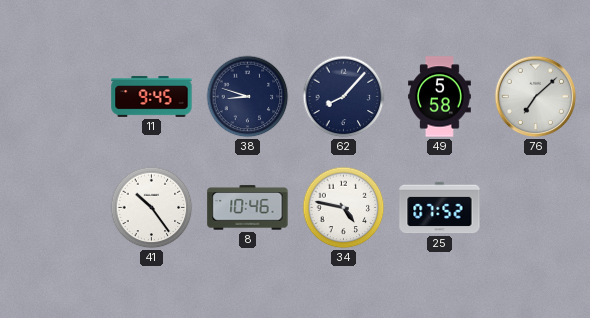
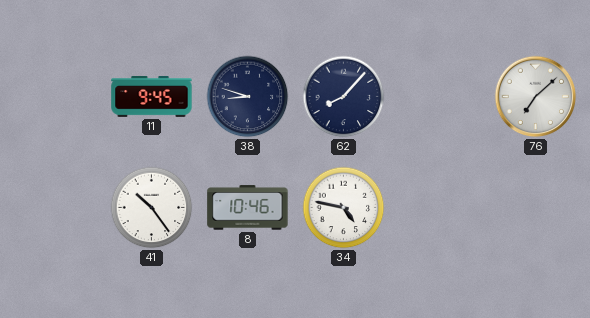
49: 5:58 -> none (440, 97)
25: 07:52 -> none (440, 208)
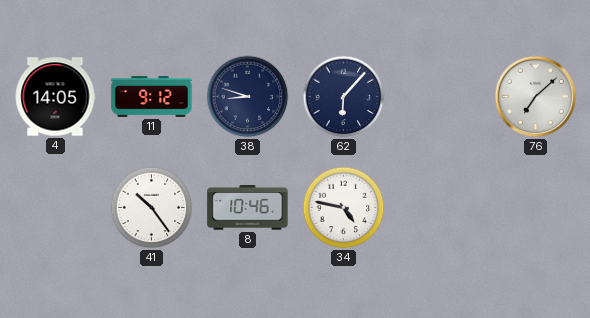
4: none -> 14:05 (55, 97)
11: 9:45 -> 9:12 (152, 97)
62: 8:07 -> 6:07 (344, 97)
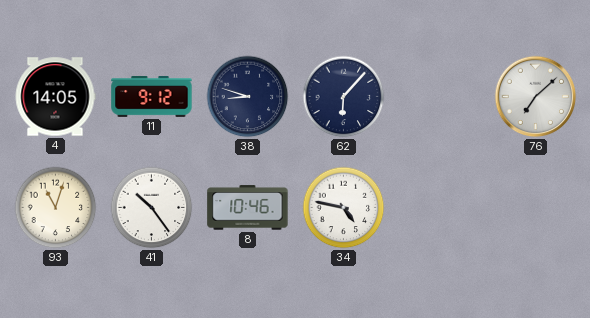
93: none -> 11:03 (56, 208)
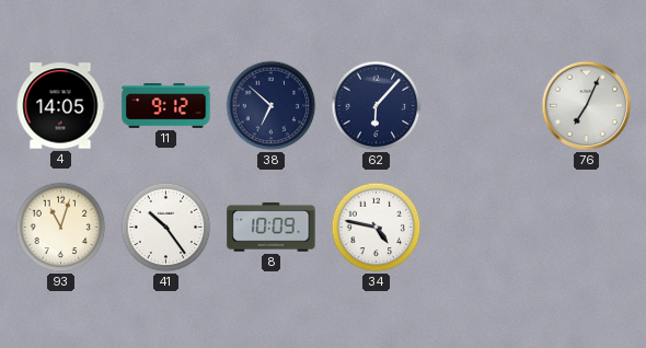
38: 8:48 -> 6:52 (272, 106)
76: 7:08 -> 7:04 (587, 106)
8: 10:46 -> 10:09 (272, 228)
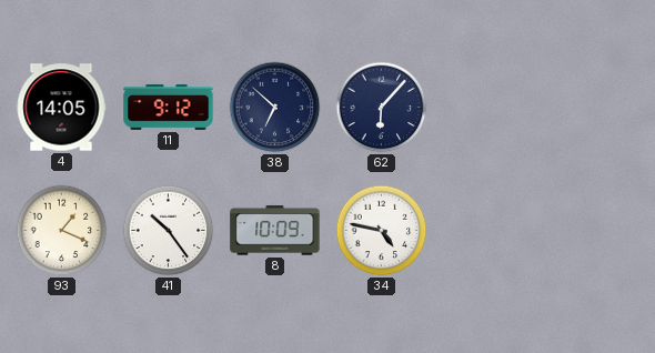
76: 7:04 -> none (587, 106)
93: 11:03 -> 1:19 (62, 231)
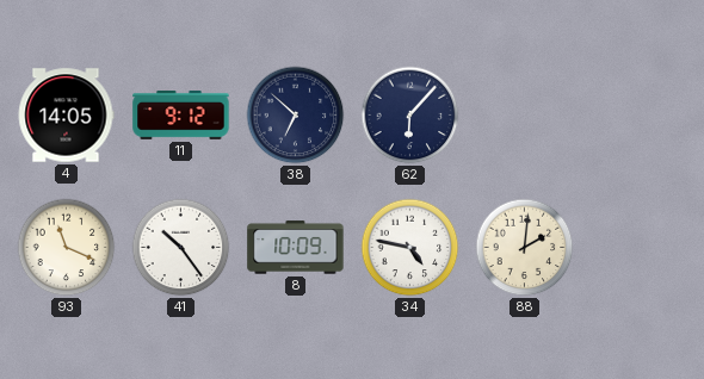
93: 1:19 -> 11:19 (67, 248)
88: none -> 2:01 (525, 248)
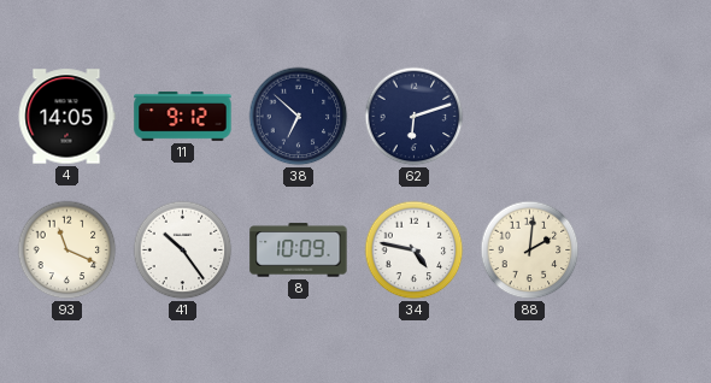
62: 6:07 -> 6:12 (415, 117)
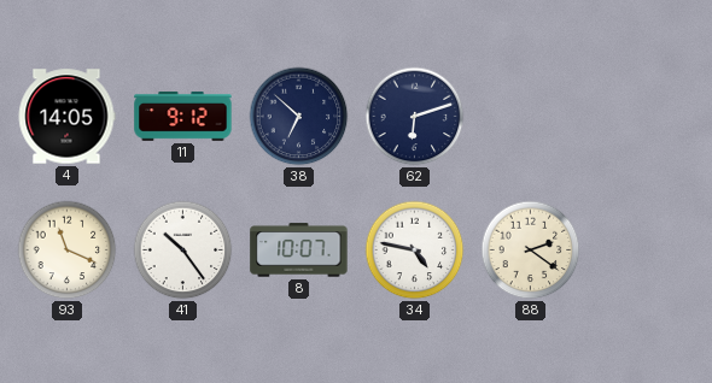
8: 10:09 -> 10:07 (299, 251)
88: 2:01 -> 2:21 (531, 251)
